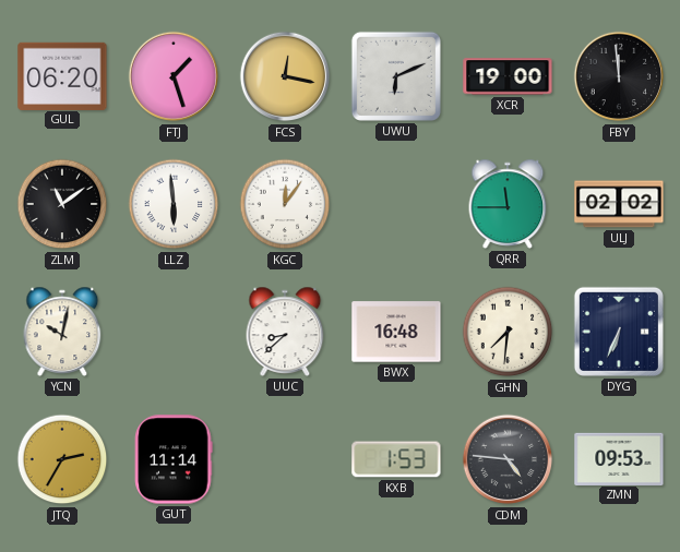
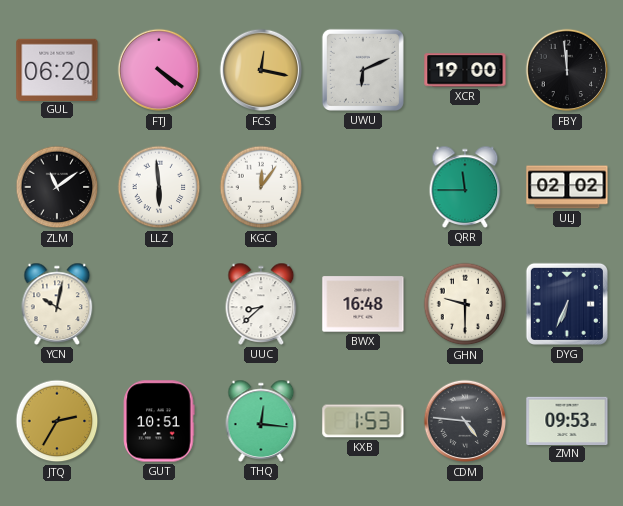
FTJ: 1:27 -> 4:21 (159, 70)
GHN: 7:31 -> 9:30 (465, 304)
GUT: 11:14 -> 10:51 (159, 421)
THQ: none -> 12:16 (261, 421)
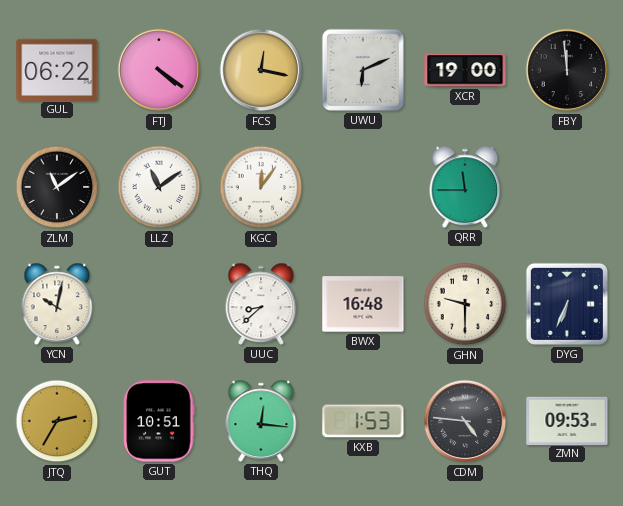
GUL: 06:20 -> 06:22 (57, 69)
LLZ: 5:59 -> 11:09 (159, 187)
ULJ: 02:02 -> none (567, 187)
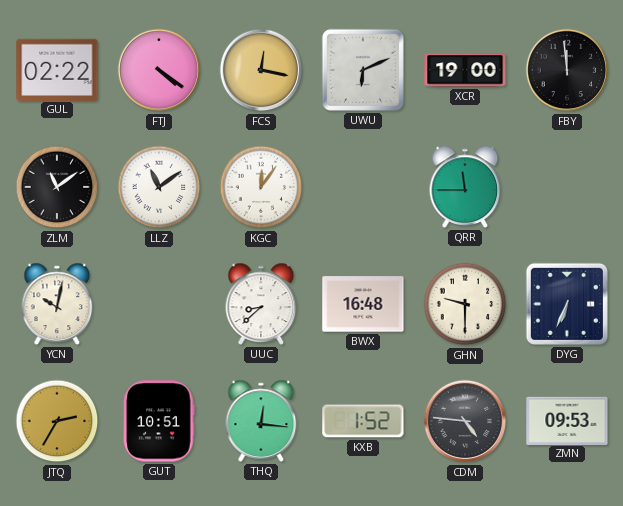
GUL: 06:22 -> 02:22 (57, 69)
KXB: 1:53 -> 1:52 (363, 421)
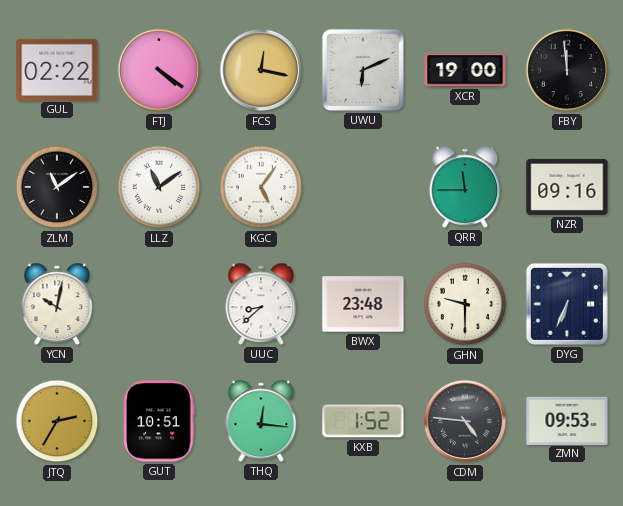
KGC: 12:06 -> 5:06 (261, 187)
NZR: none -> 09:16 (567, 187)
BWX: 16:48 -> 23:48 (363, 304)
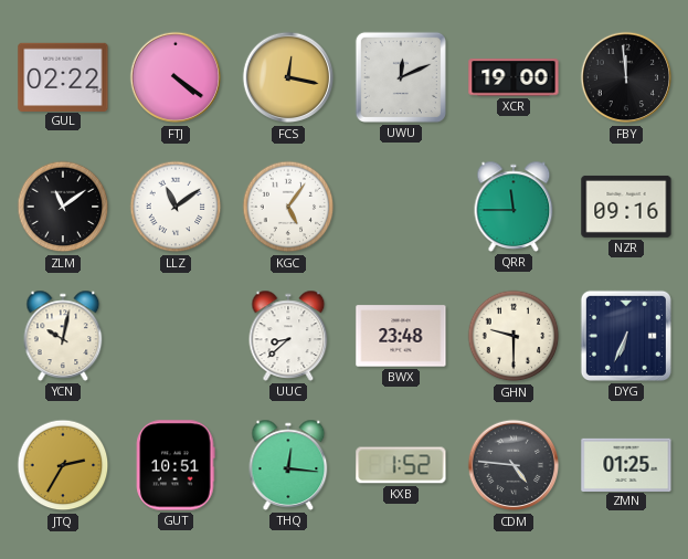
UWU: 6:11 -> 12:11 (401, 77)
ZMN: 09:53 -> 01:25 (626, 464)
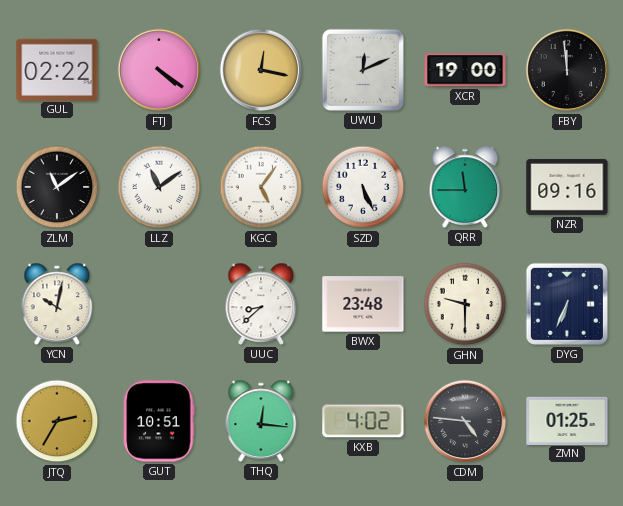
SZD: none -> 5:26 (363, 187)
KXB: 1:52 -> 4:02 (363, 421)
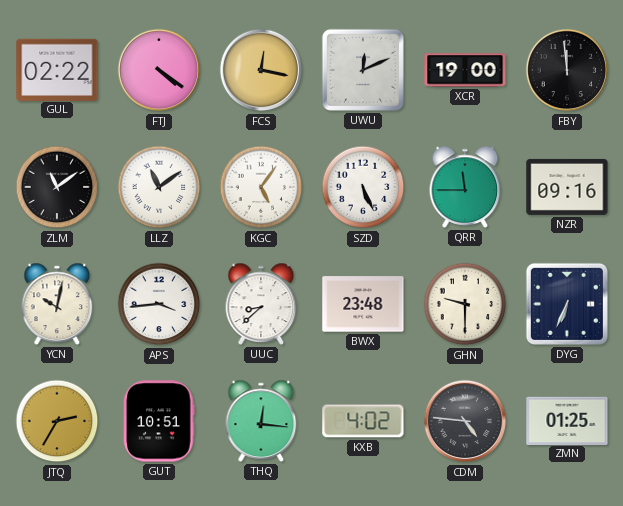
APS: none -> 3:44 (159, 304)
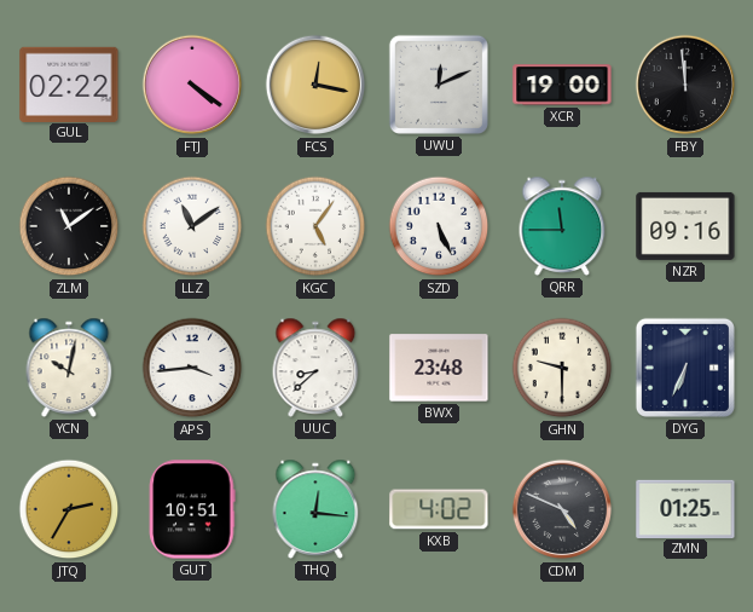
CDM: 4:46 -> 4:49 (562, 509)
